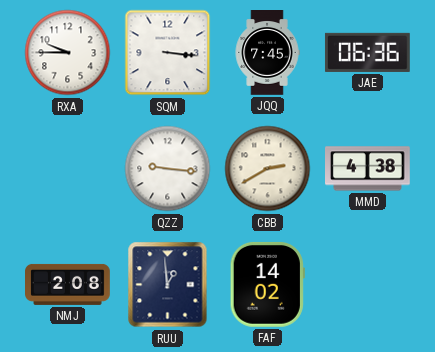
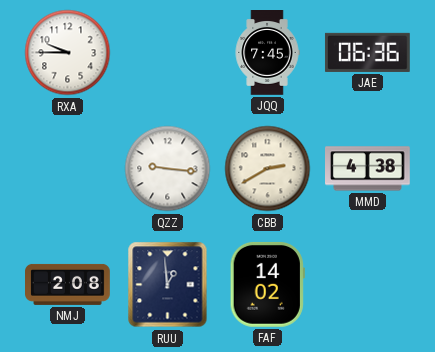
SQM: 3:16 -> none (168, 53)
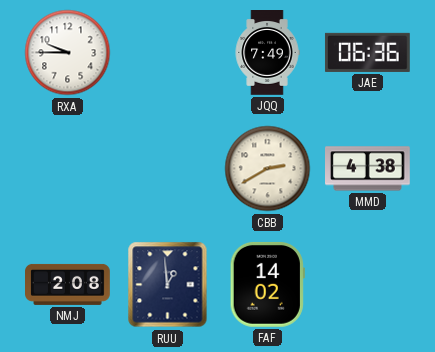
JQQ: 7:45 -> 7:49 (267, 53)
QZZ: 9:16 -> none (168, 169)
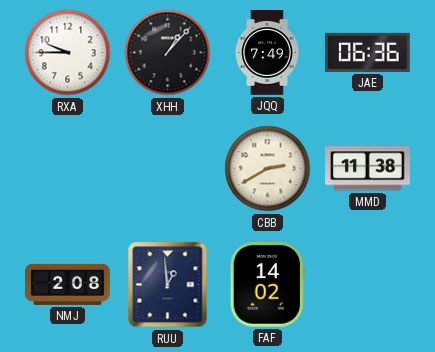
XHH: none -> 1:07 (168, 53)
MMD: 4:38 -> 11:38 (368, 169)
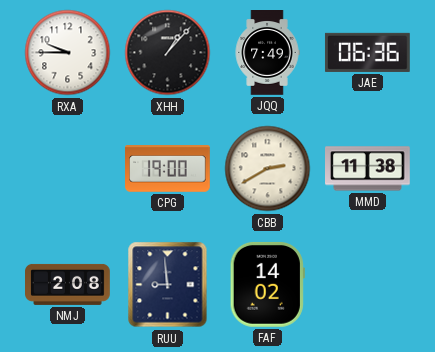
CPG: none -> 19:00 (168, 169)
RUU: 12:59 -> 8:59 (168, 285)
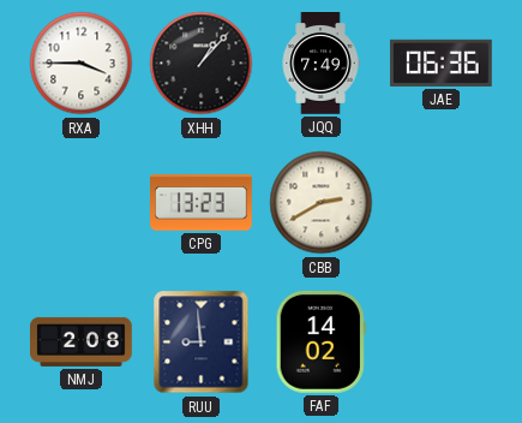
RXA: 9:45 -> 3:45 (82, 64)
CPG: 19:00 -> 13:23 (202, 203)
MMD: 11:38 -> none (368, 169)
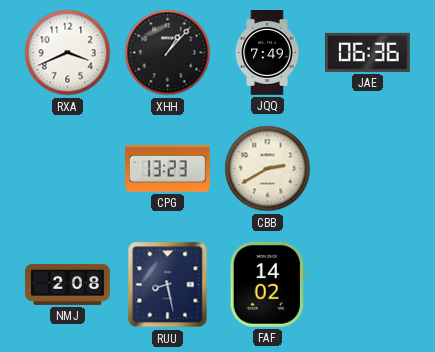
RXA: 3:45 -> 3:41 (68, 53)
RUU: 8:59 -> 8:28 (168, 285)
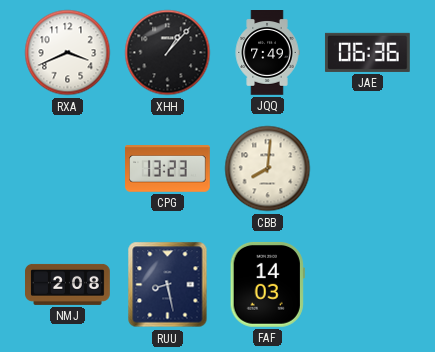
CBB: 2:40 -> 8:01 (268, 169)
FAF: 14:02 -> 14:03 (267, 284)
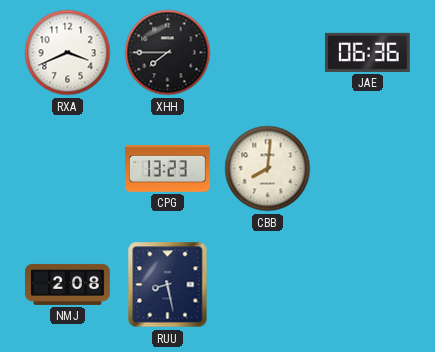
XHH: 1:07 -> 7:45 (168, 53)
JQQ: 7:49 -> none (267, 53)
FAF: 14:03 -> none (267, 284)
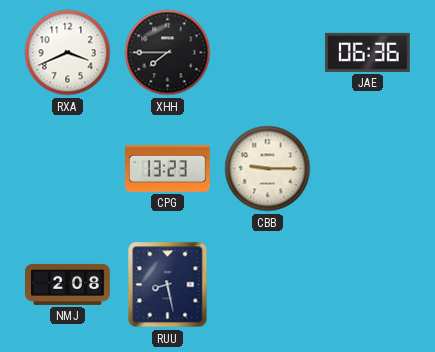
CBB: 8:01 -> 9:15 (268, 169)
